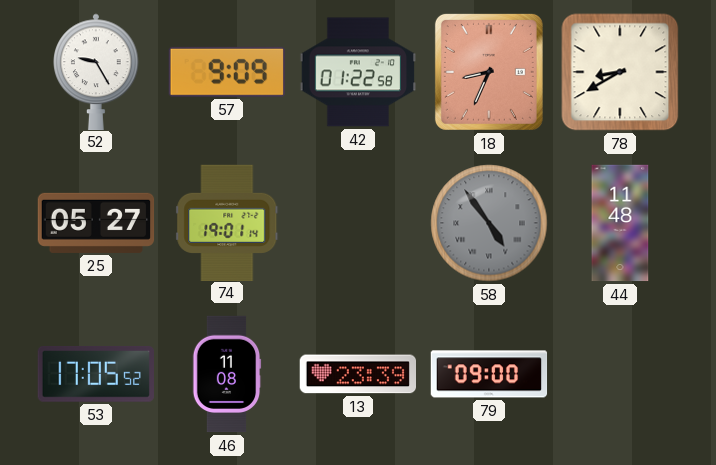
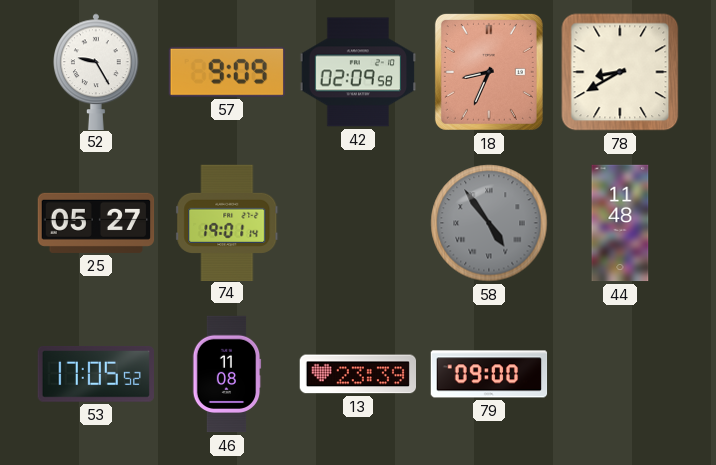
42: 01:22 -> 02:09 (357, 72)
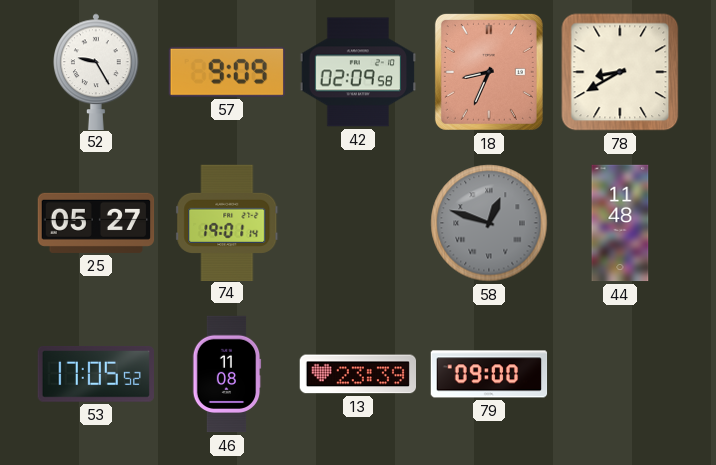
58: 4:54 -> 12:48 (489, 223)
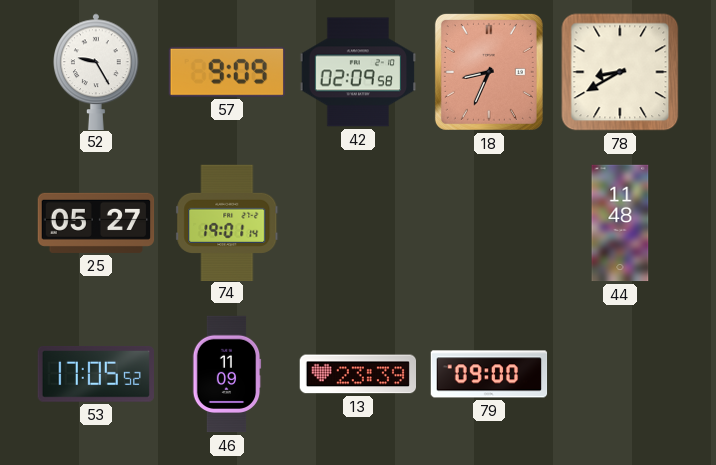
58: 12:48 -> none (489, 223)
46: 11:08 -> 11:09 (227, 374)
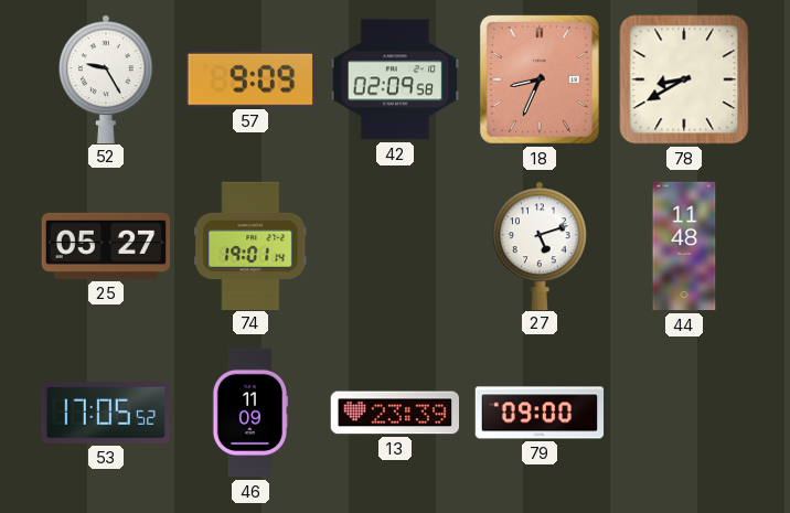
27: none -> 5:12 (540, 245)
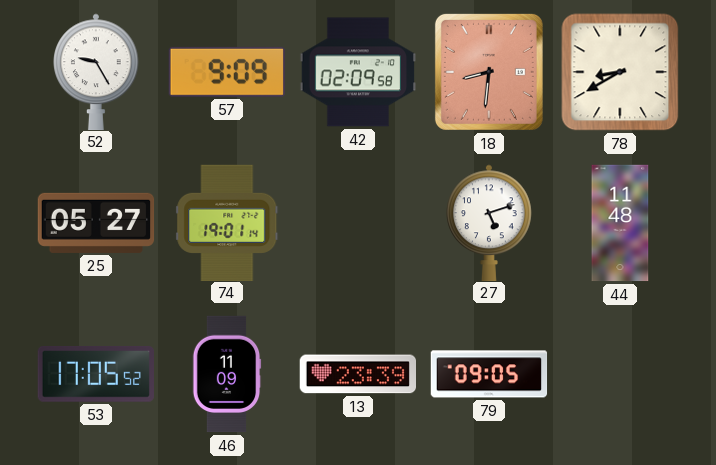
18: 8:34 -> 8:31 (489, 72)
79: 09:00 -> 09:05 (489, 374)
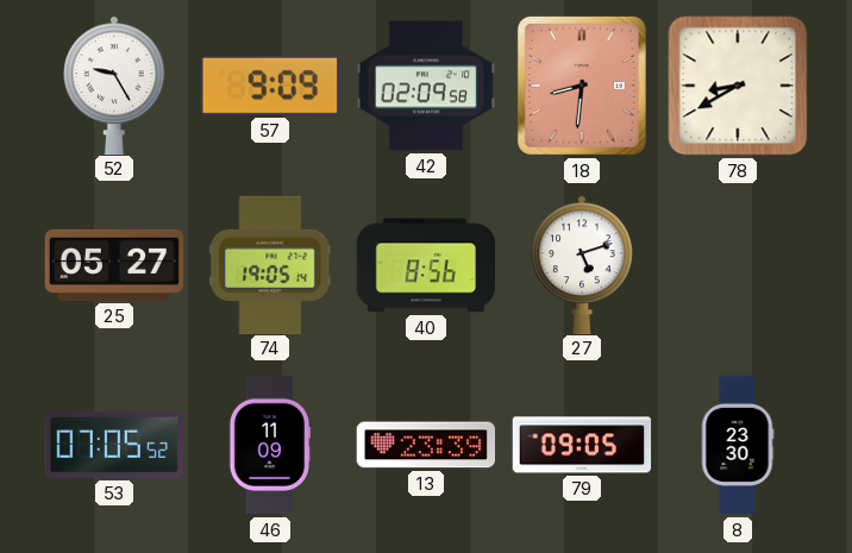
74: 19:01 -> 19:05 (270, 264)
40: none -> 8:56 (425, 265)
44: 11:48 -> none (620, 223)
53: 17:05 -> 07:05 (114, 446)
8: none -> 23:30 (738, 445)
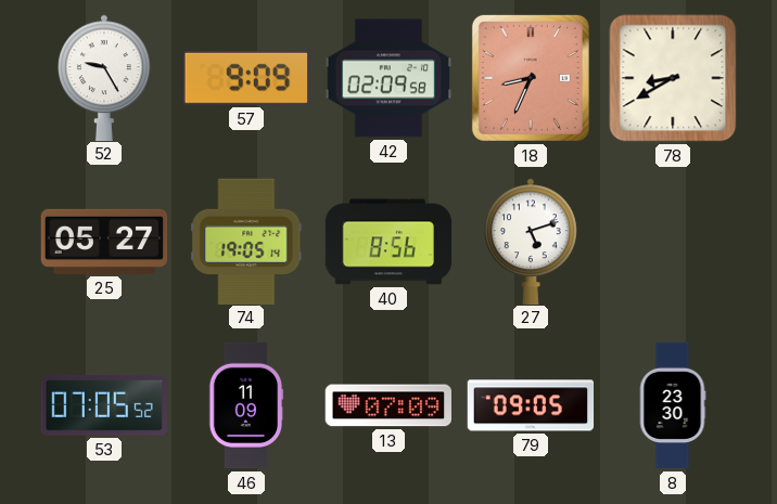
18: 8:31 -> 8:34 (531, 78)
13: 23:39 -> 07:09 (387, 405)
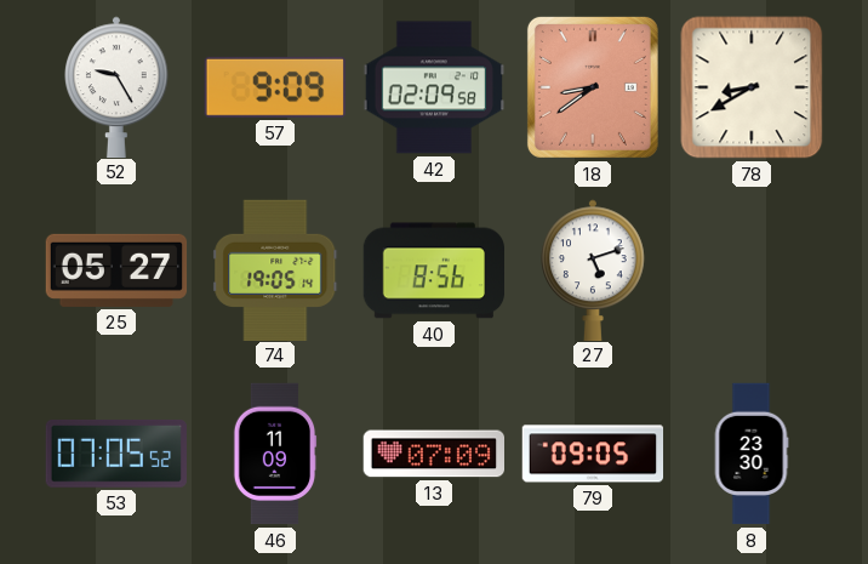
18: 8:34 -> 8:39 (593, 87)
